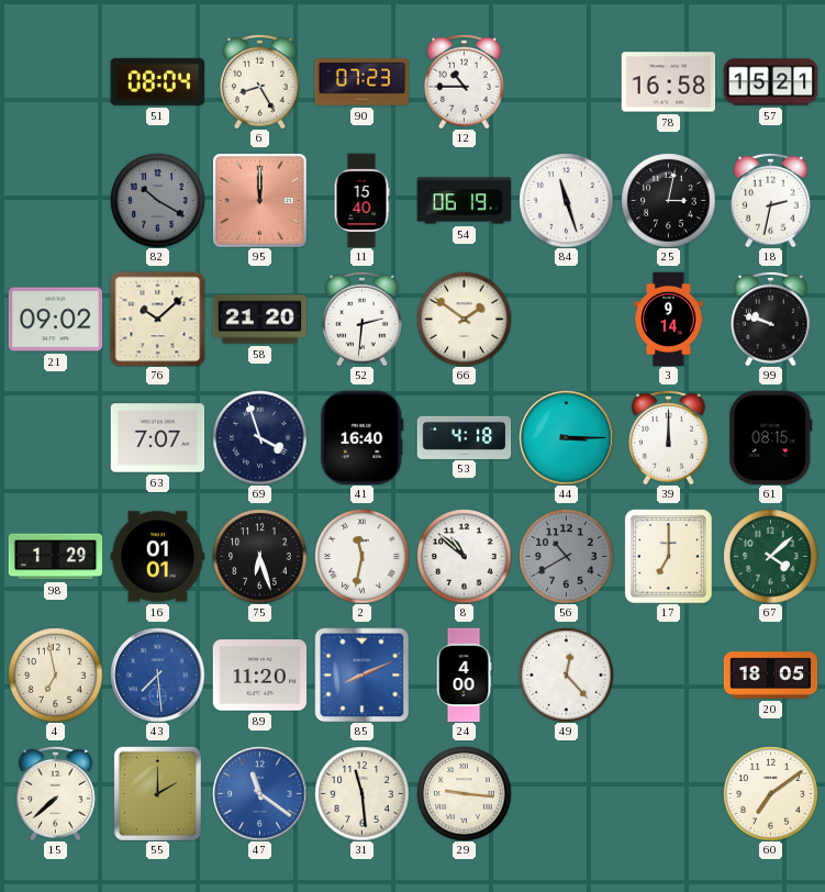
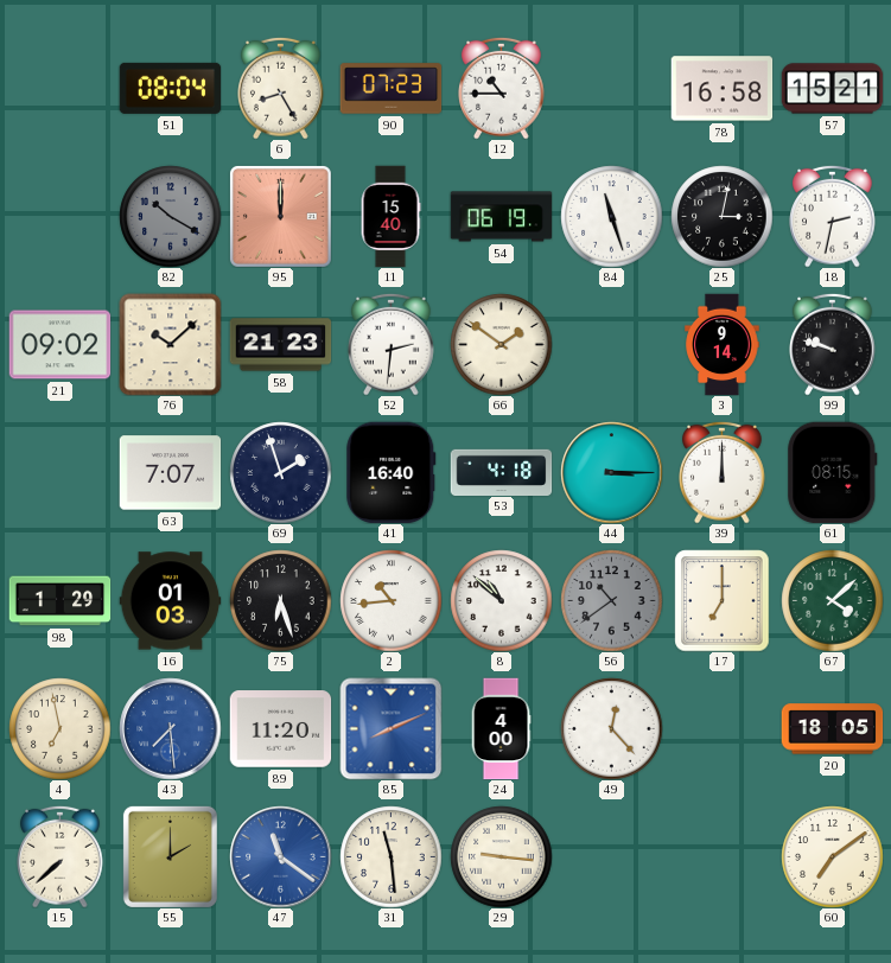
58: 21:20 -> 21:23 (280, 345)
69: 3:57 -> 1:57 (280, 472)
16: 01:01 -> 01:03 (170, 601)
2: 11:32 -> 10:44 (390, 600)
56: 10:40 -> 10:39 (611, 600)
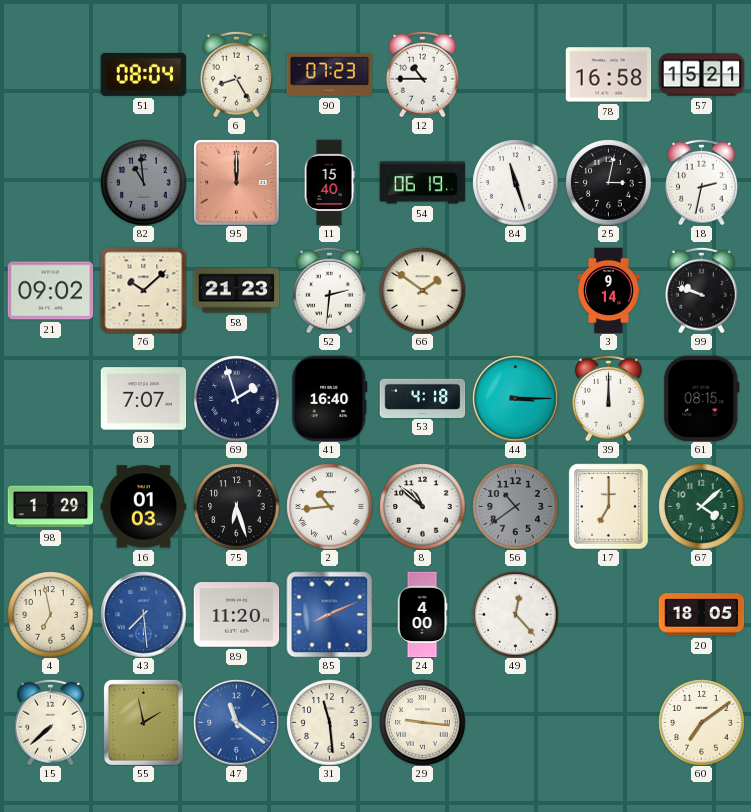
82: 10:20 -> 10:59 (143, 182)
55: 2:00 -> 1:58 (143, 722)
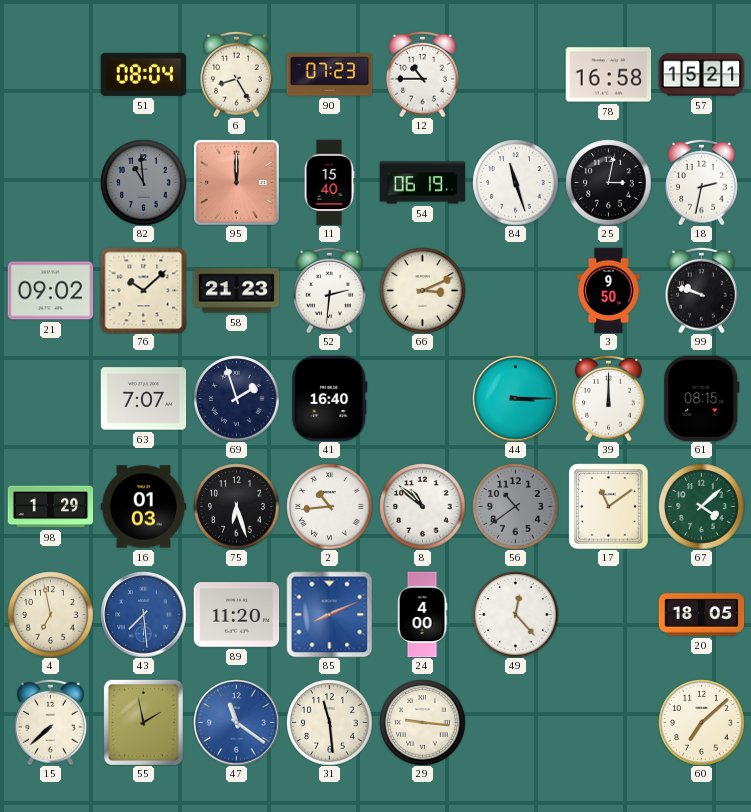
66: 1:51 -> 3:11 (422, 290)
3: 9:14 -> 9:50 (609, 290)
53: 4:18 -> none (422, 398)
17: 7:00 -> 11:09 (609, 506)
60: 7:09 -> 7:08 (701, 722)
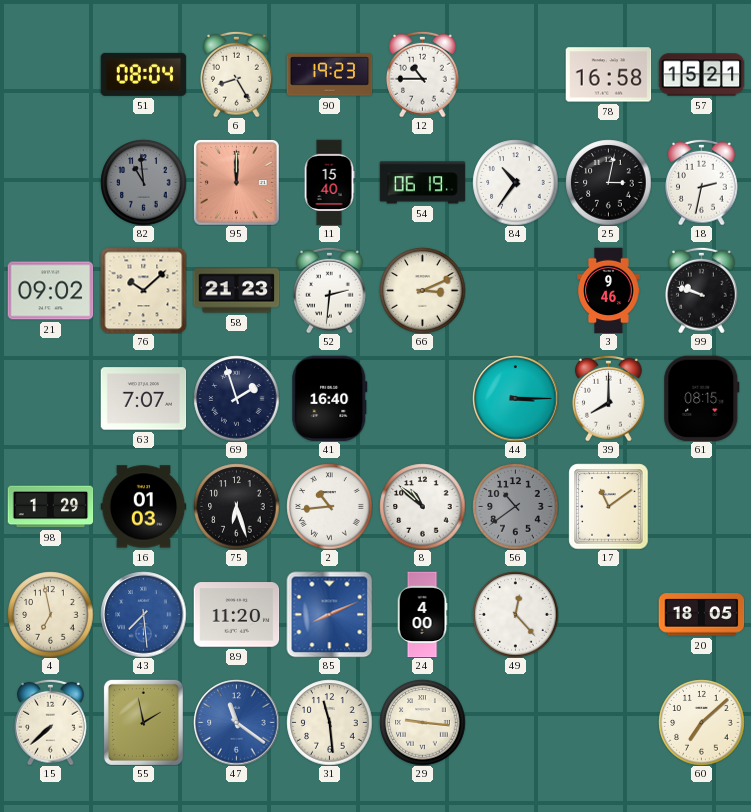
90: 07:23 -> 19:23 (329, 75)
84: 11:27 -> 10:36 (515, 182)
3: 9:50 -> 9:46 (609, 290)
39: 12:00 -> 8:00 (609, 398)
67: 4:08 -> none (701, 506)
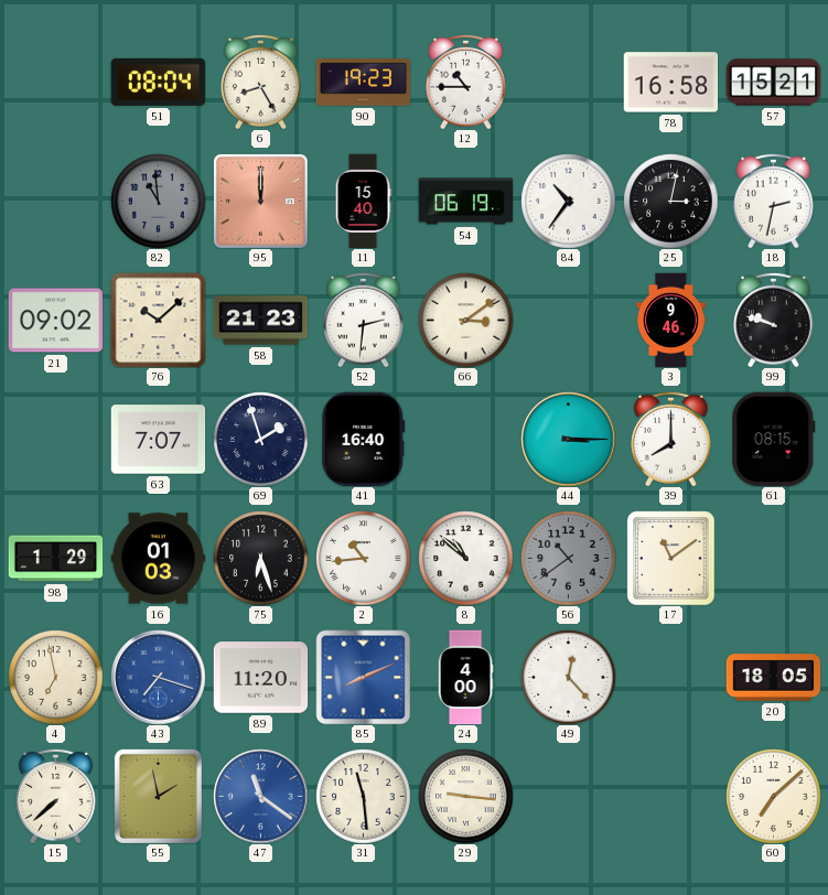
66: 3:11 -> 3:09 (465, 320)
43: 7:29 -> 7:18 (158, 677)
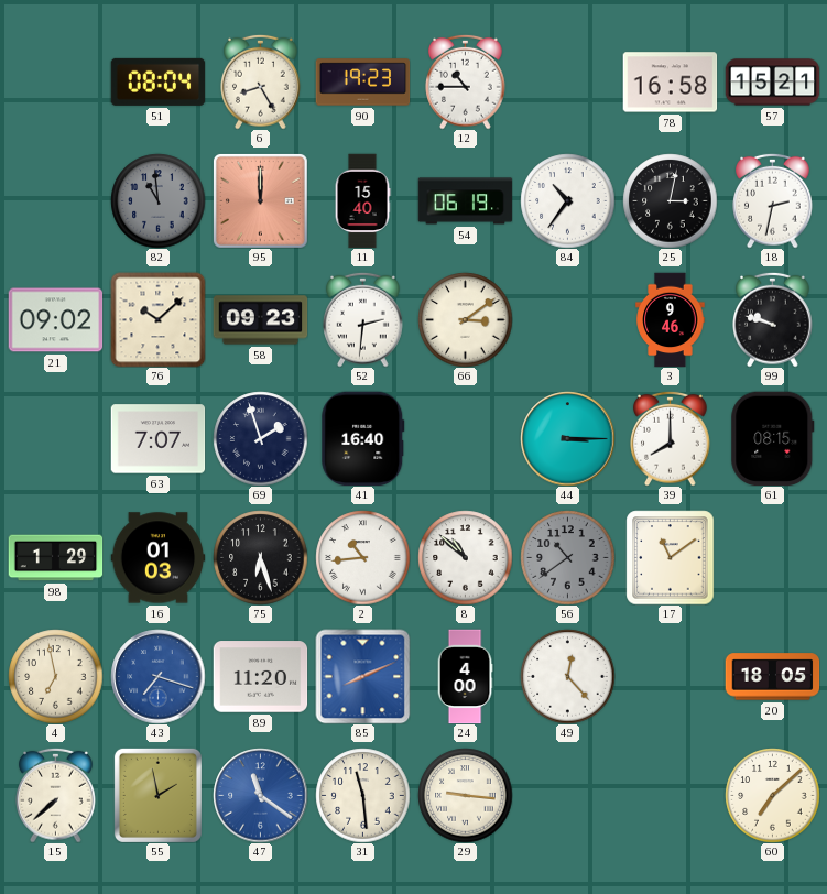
58: 21:23 -> 09:23 (260, 320)
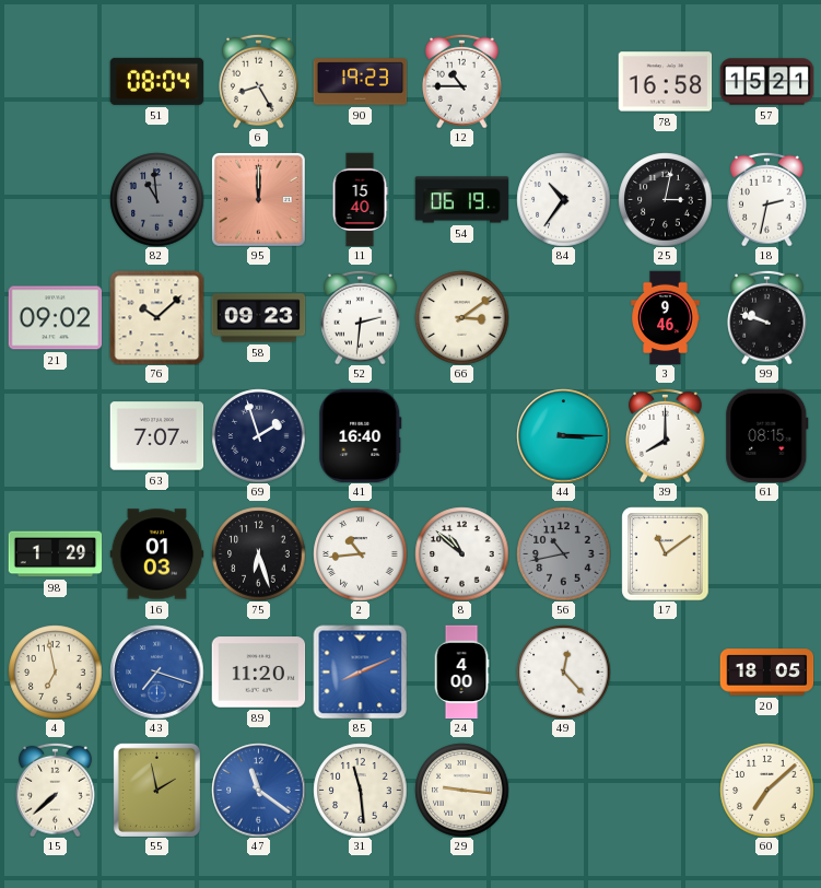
56: 10:39 -> 10:43 (563, 553)
